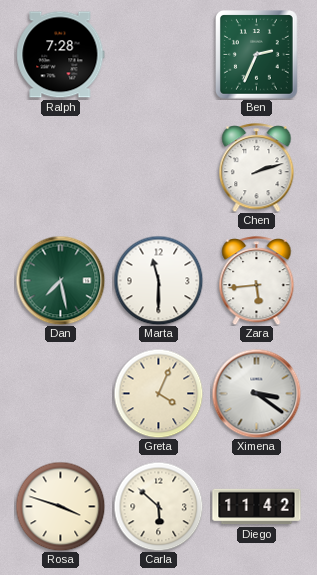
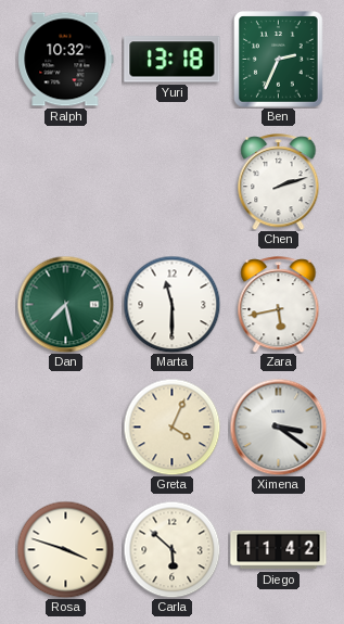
Ralph: 7:28 -> 10:32 (66, 60)
Yuri: none -> 13:18 (173, 60)
Zara: 5:44 -> 5:43 (279, 305)
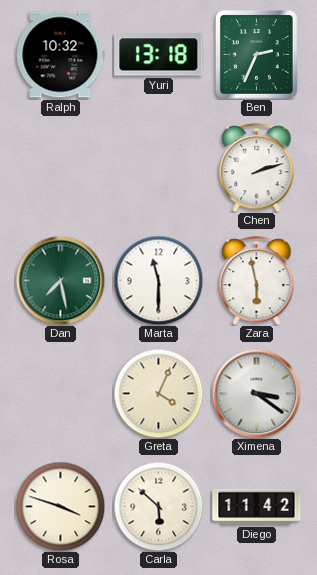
Zara: 5:43 -> 5:58 (257, 281)
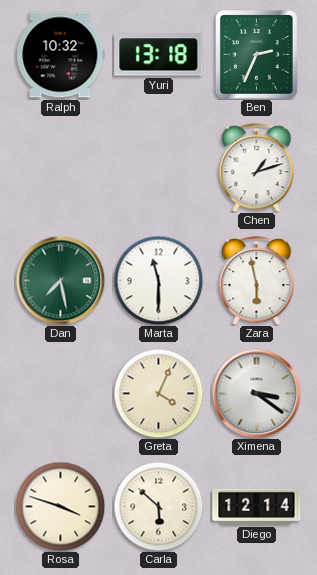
Chen: 2:12 -> 1:12 (257, 168)
Diego: 11:42 -> 12:14 (257, 507)
